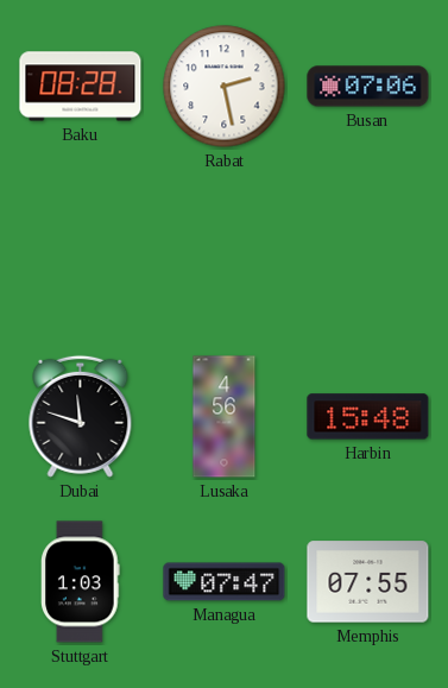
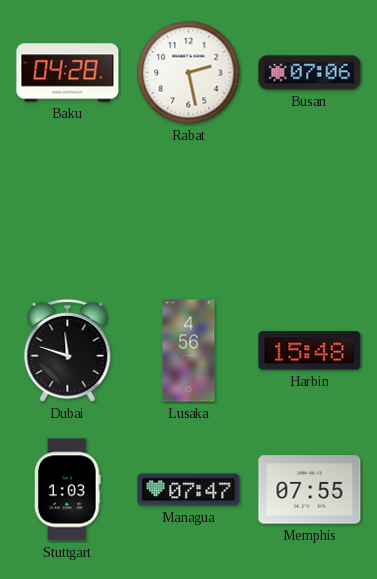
Baku: 08:28 -> 04:28 (68, 73)
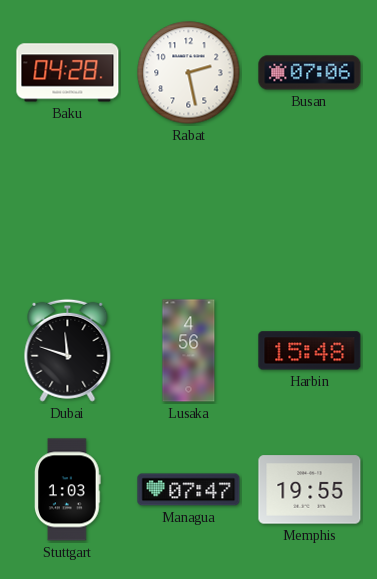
Memphis: 07:55 -> 19:55 (310, 490)
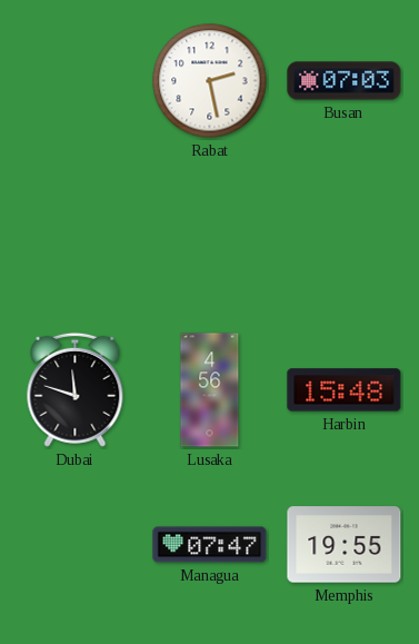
Baku: 04:28 -> none (68, 73)
Busan: 07:06 -> 07:03 (345, 81)
Stuttgart: 1:03 -> none (68, 490)
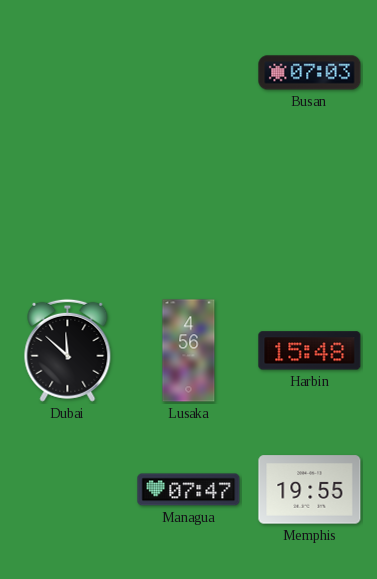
Rabat: 2:28 -> none (210, 81)
Dubai: 11:48 -> 11:52 (68, 350)
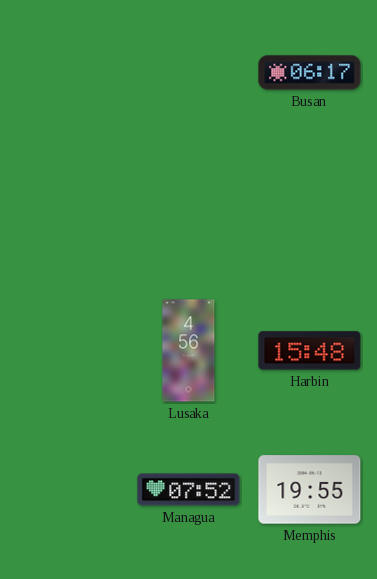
Busan: 07:03 -> 06:17 (310, 73)
Dubai: 11:52 -> none (68, 350)
Managua: 07:47 -> 07:52 (189, 490)
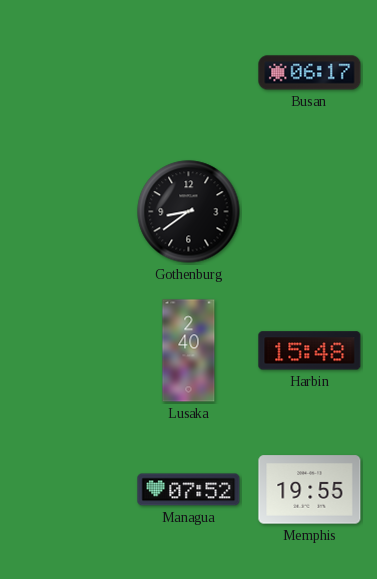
Gothenburg: none -> 8:39 (189, 212)
Lusaka: 4:56 -> 2:40 (189, 351)
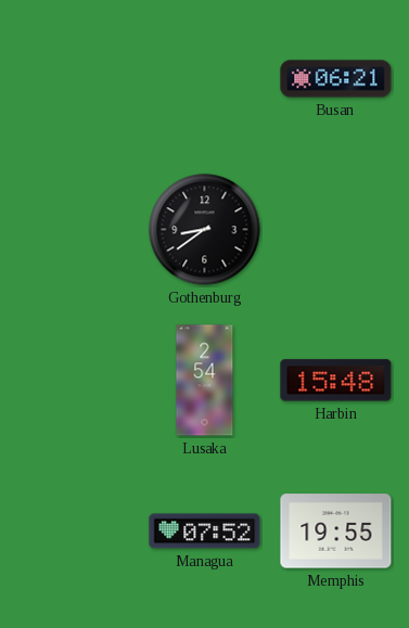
Busan: 06:17 -> 06:21 (336, 79)
Lusaka: 2:40 -> 2:54 (205, 381)
